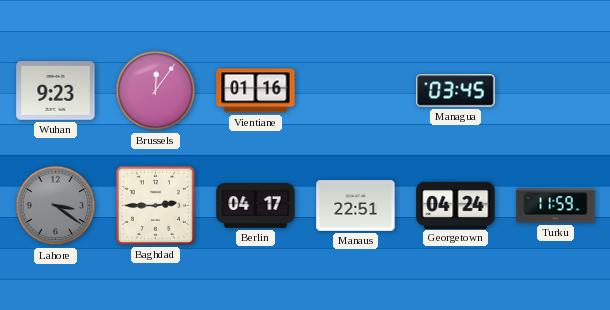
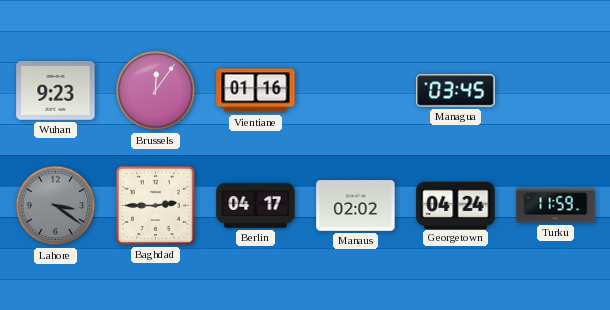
Manaus: 22:51 -> 02:02 (356, 206)
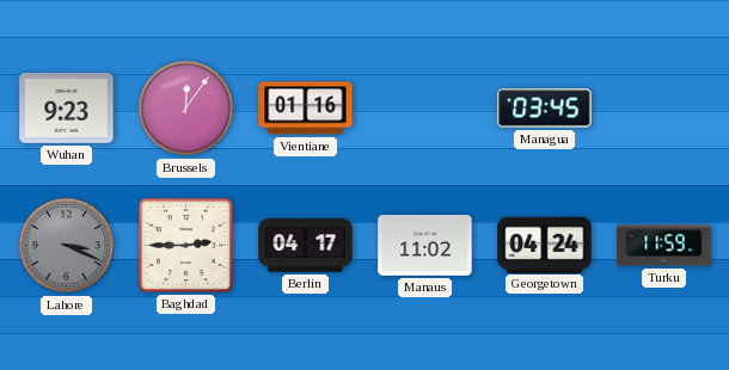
Lahore: 3:21 -> 3:19 (67, 246)
Manaus: 02:02 -> 11:02 (425, 246)
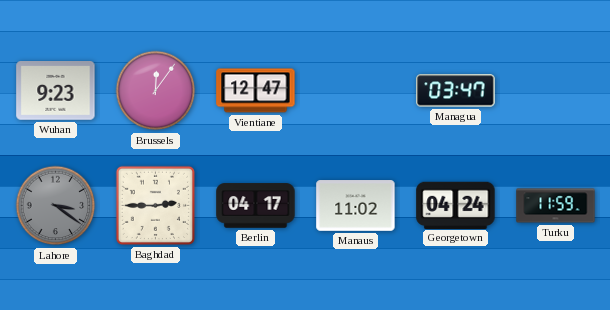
Vientiane: 01:16 -> 12:47 (256, 91)
Managua: 03:45 -> 03:47 (456, 91)
Lahore: 3:19 -> 3:21 (56, 206)
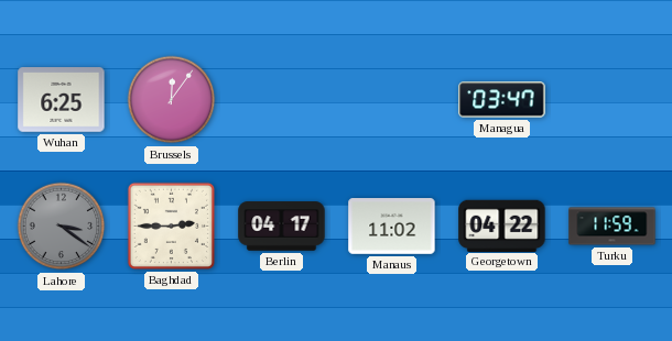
Wuhan: 9:23 -> 6:25 (62, 100)
Vientiane: 12:47 -> none (256, 91)
Georgetown: 04:24 -> 04:22 (502, 226)
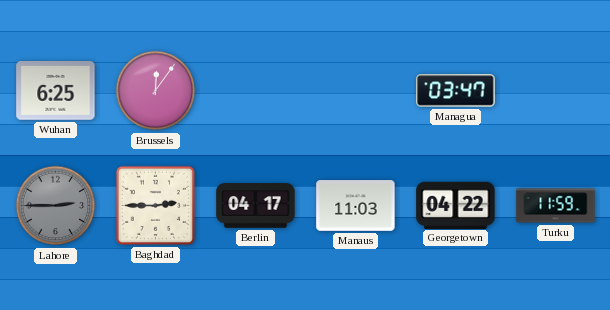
Lahore: 3:21 -> 2:45 (56, 206)
Manaus: 11:02 -> 11:03 (356, 206)
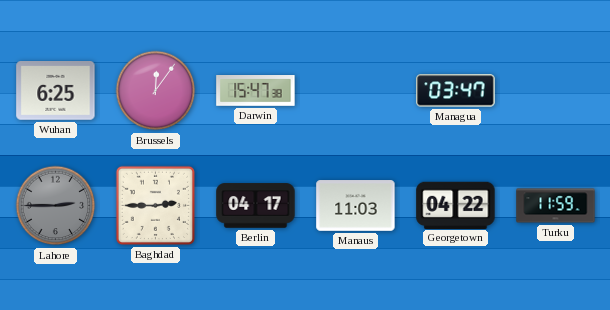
Darwin: none -> 15:47 (256, 91)
